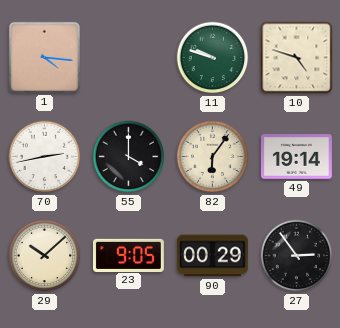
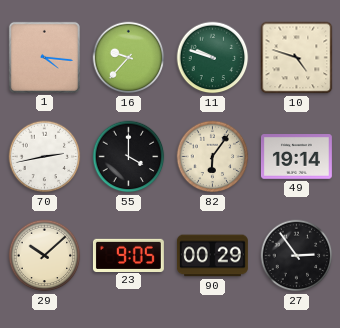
16: none -> 9:37 (129, 58)
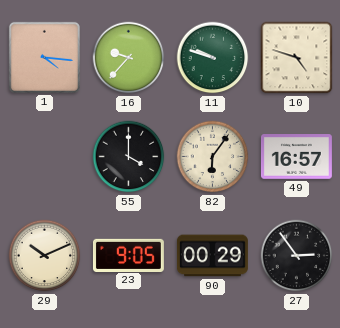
70: 2:43 -> none (45, 157)
49: 19:14 -> 16:57 (296, 157)
29: 10:08 -> 10:11 (45, 256)
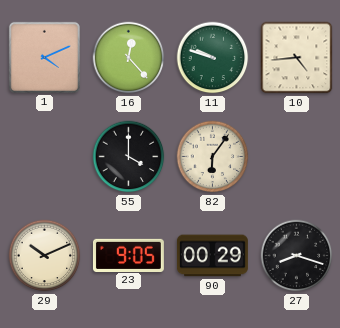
1: 4:16 -> 4:11 (44, 57)
16: 9:37 -> 12:23 (129, 58)
10: 4:48 -> 4:44 (297, 58)
49: 16:57 -> none (296, 157)
27: 2:54 -> 8:18 (297, 256)
